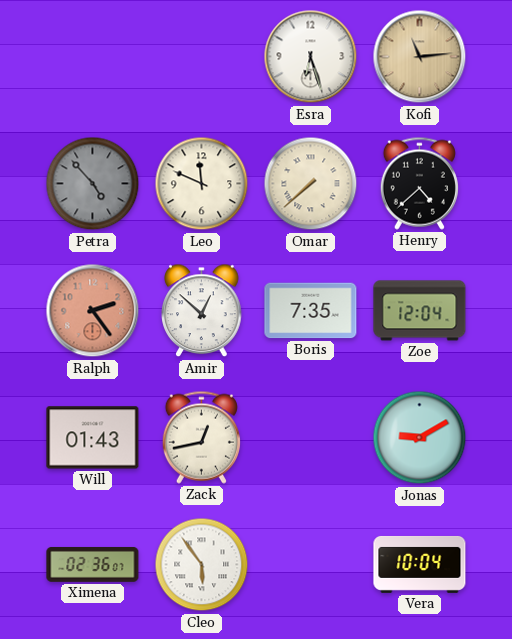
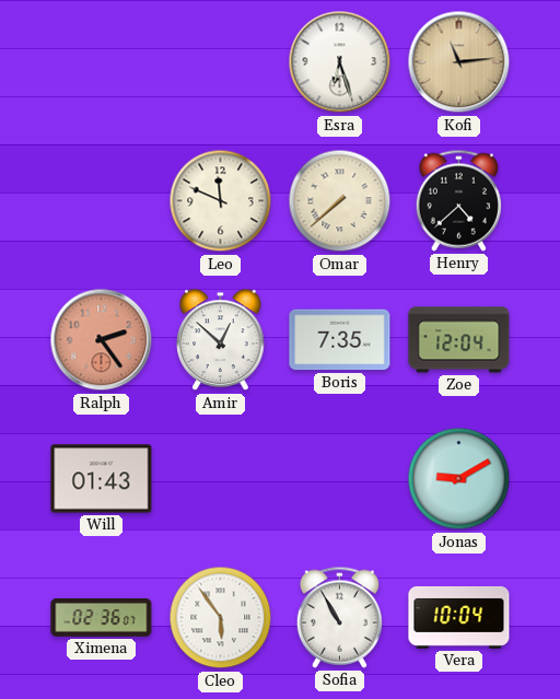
Petra: 4:53 -> none (93, 184)
Zack: 12:43 -> none (201, 437)
Sofia: none -> 10:55 (339, 617)
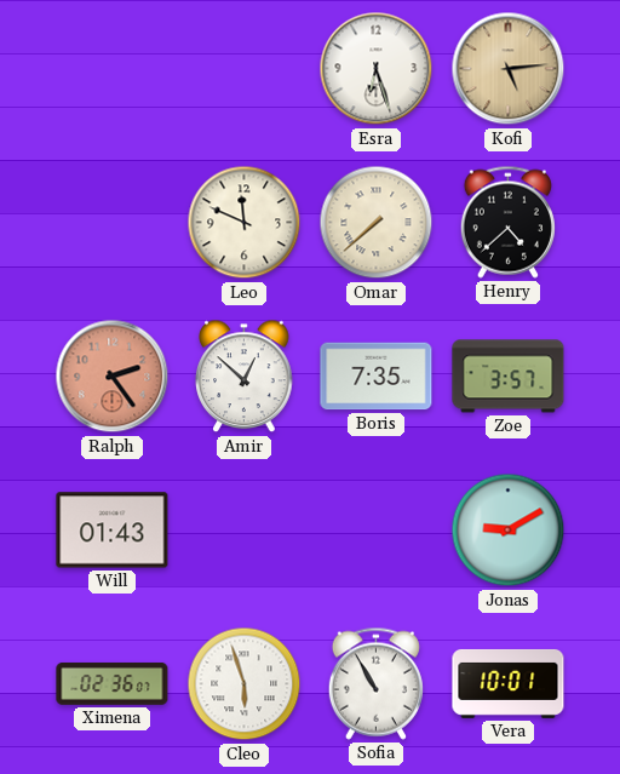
Kofi: 11:14 -> 5:14 (509, 69)
Zoe: 12:04 -> 3:57 (509, 377)
Cleo: 5:54 -> 5:57 (245, 684)
Vera: 10:04 -> 10:01 (509, 683)
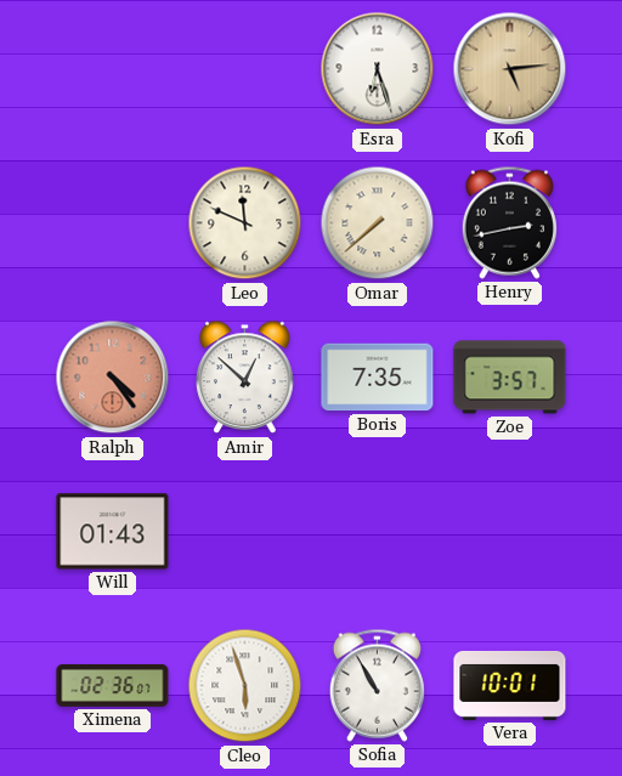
Henry: 4:38 -> 2:43 (509, 222)
Ralph: 2:24 -> 4:24 (113, 378)
Jonas: 9:10 -> none (509, 531)
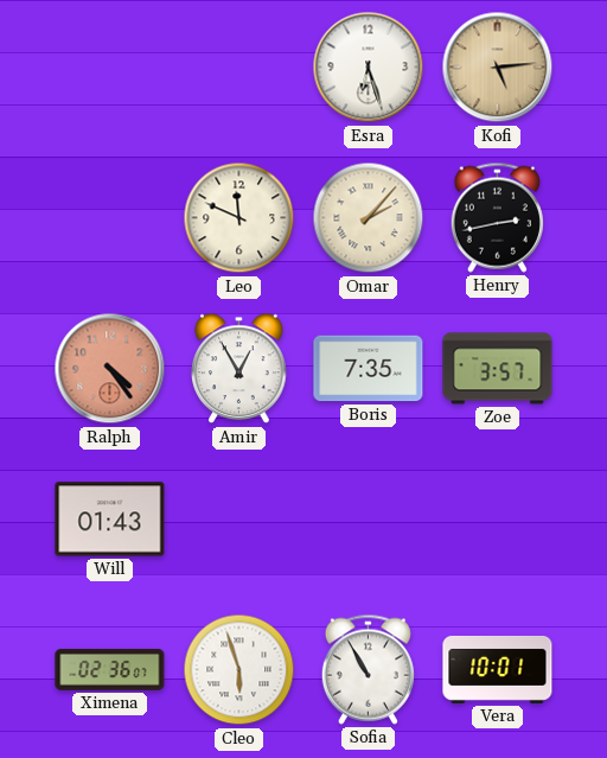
Omar: 7:38 -> 2:07 (369, 218)
Amir: 12:52 -> 12:55 (239, 369)
